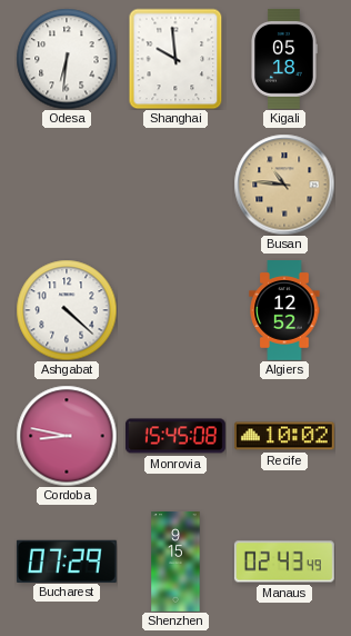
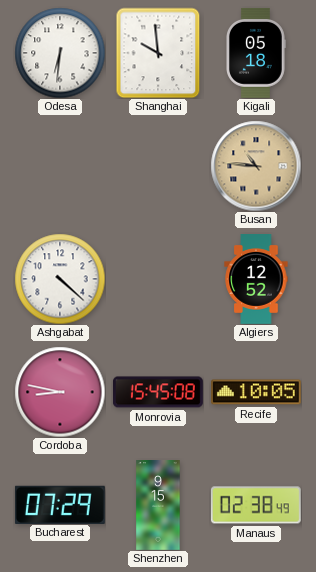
Recife: 10:02 -> 10:05 (256, 392)
Manaus: 02:43 -> 02:38 (256, 505)
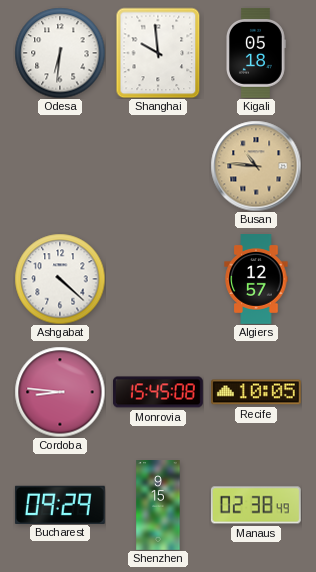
Algiers: 12:52 -> 12:57 (256, 280)
Cordoba: 8:47 -> 8:46 (60, 392)
Bucharest: 07:29 -> 09:29 (60, 504)
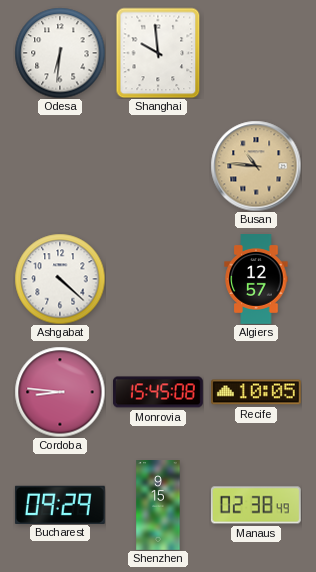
Kigali: 05:18 -> none (256, 53)
